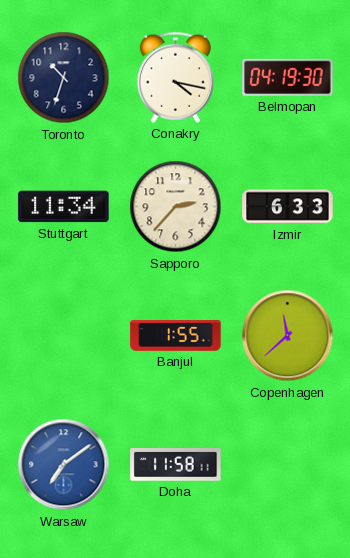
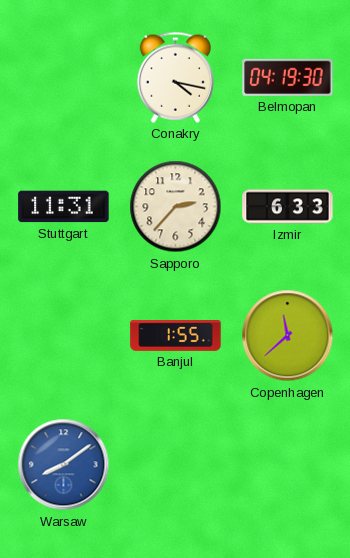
Toronto: 10:33 -> none (64, 78)
Stuttgart: 11:34 -> 11:31 (64, 207)
Warsaw: 7:09 -> 8:09 (64, 465)
Doha: 11:58 -> none (176, 465)
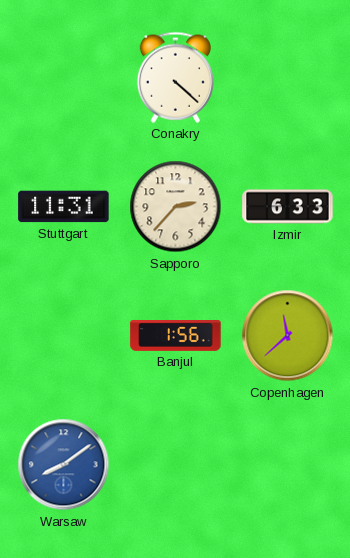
Conakry: 4:17 -> 4:22 (175, 77)
Belmopan: 04:19 -> none (288, 77)
Banjul: 1:55 -> 1:56 (176, 336)
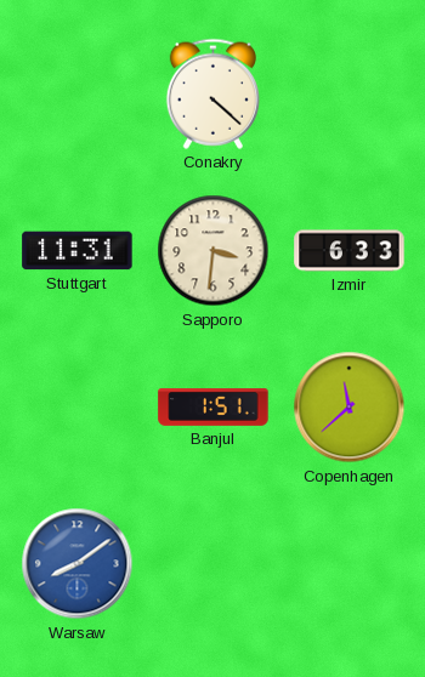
Sapporo: 2:37 -> 3:31 (214, 251)
Banjul: 1:56 -> 1:51 (214, 408)
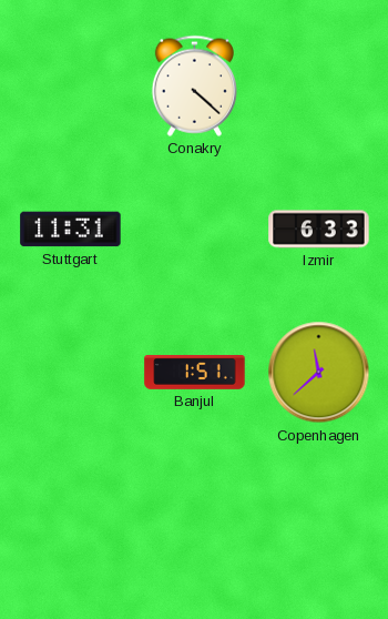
Sapporo: 3:31 -> none (214, 251)
Warsaw: 8:09 -> none (78, 564)
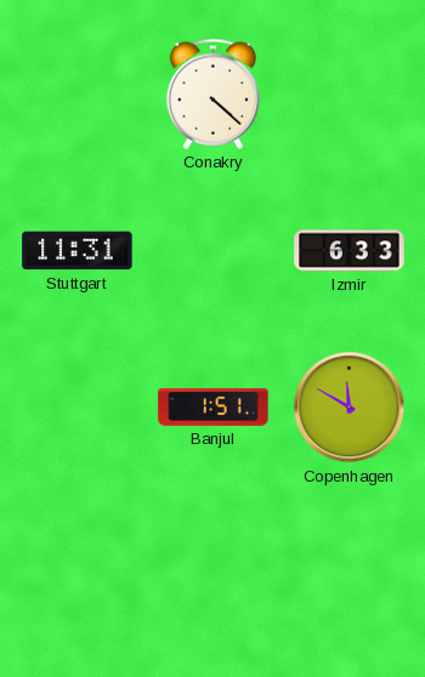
Copenhagen: 11:38 -> 11:50 (350, 408)
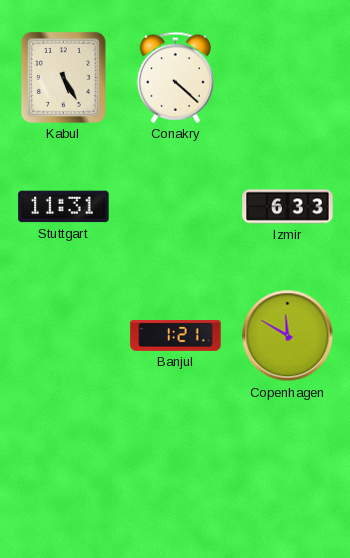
Kabul: none -> 5:25 (63, 77)
Banjul: 1:51 -> 1:21 (176, 336)
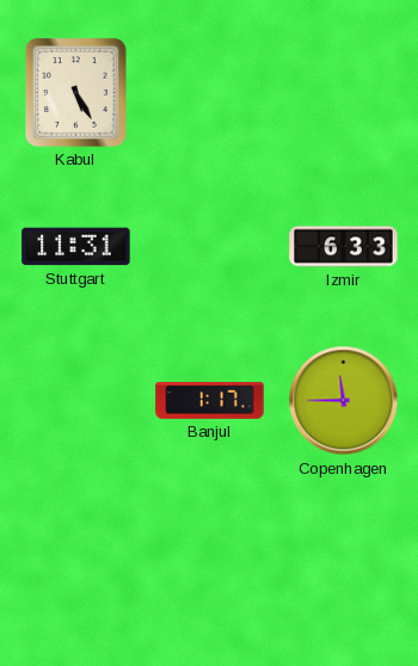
Conakry: 4:22 -> none (175, 77)
Banjul: 1:21 -> 1:17 (210, 401)
Copenhagen: 11:50 -> 11:45 (344, 401)
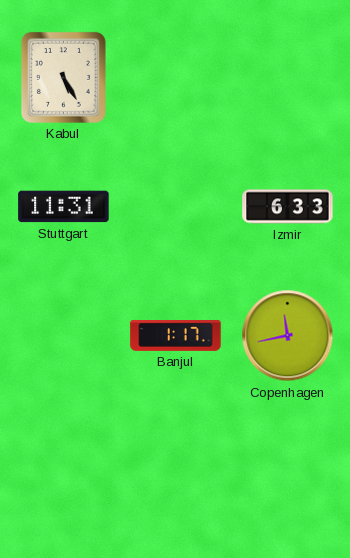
Copenhagen: 11:45 -> 11:43 (288, 336)
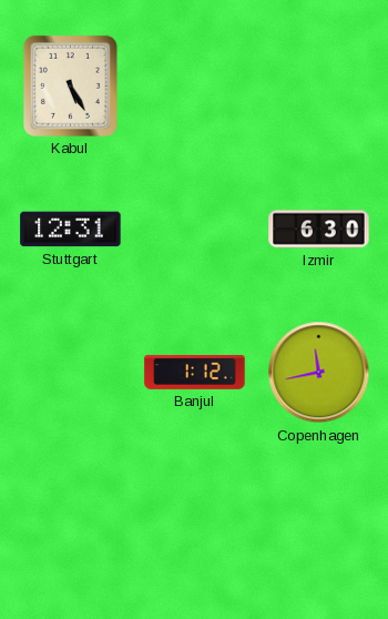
Stuttgart: 11:31 -> 12:31 (71, 230)
Izmir: 6:33 -> 6:30 (319, 230)
Banjul: 1:17 -> 1:12 (195, 373)
